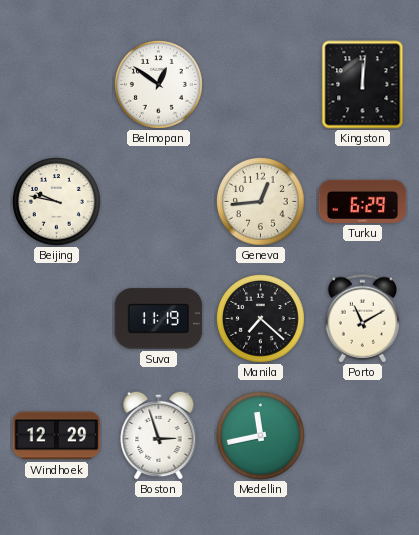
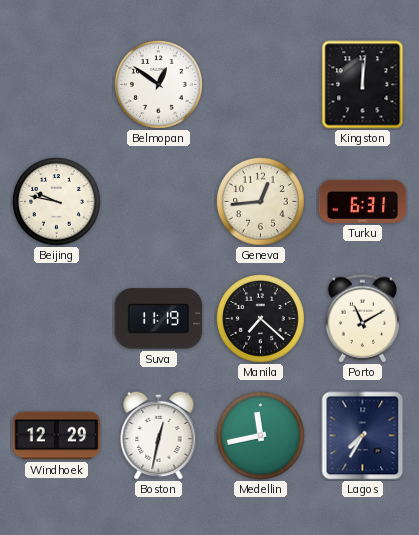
Turku: 6:29 -> 6:31 (363, 201)
Boston: 2:57 -> 12:32 (159, 435)
Lagos: none -> 7:35 (363, 436)
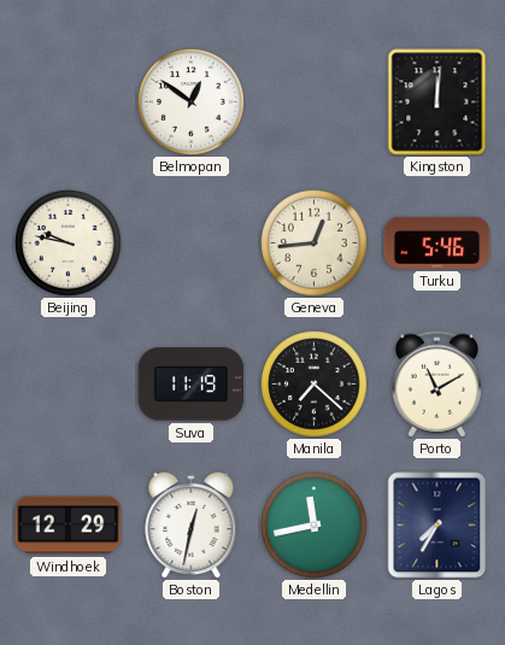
Turku: 6:31 -> 5:46 (438, 242)
